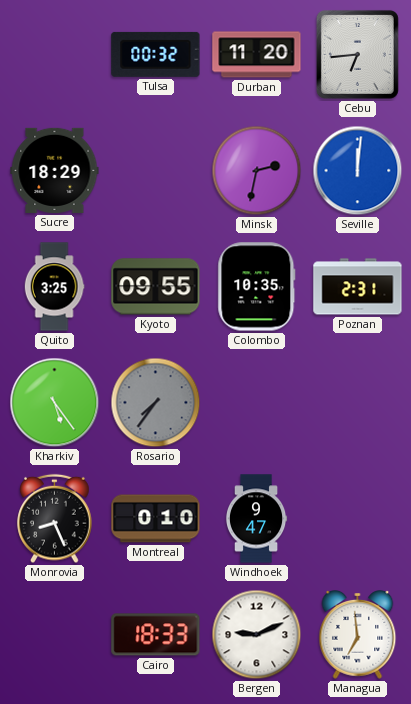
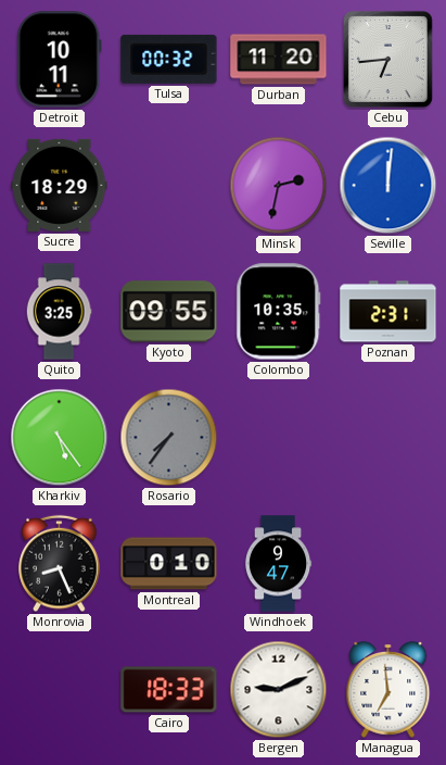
Detroit: none -> 10:11 (59, 60)
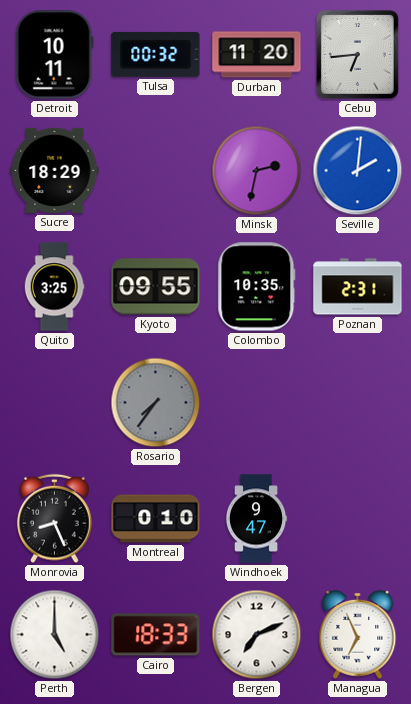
Seville: 12:01 -> 2:01 (358, 171)
Kharkiv: 5:24 -> none (60, 438)
Perth: none -> 5:00 (55, 635)
Bergen: 9:11 -> 7:11 (257, 635)
Managua: 6:59 -> 6:56 (358, 635)
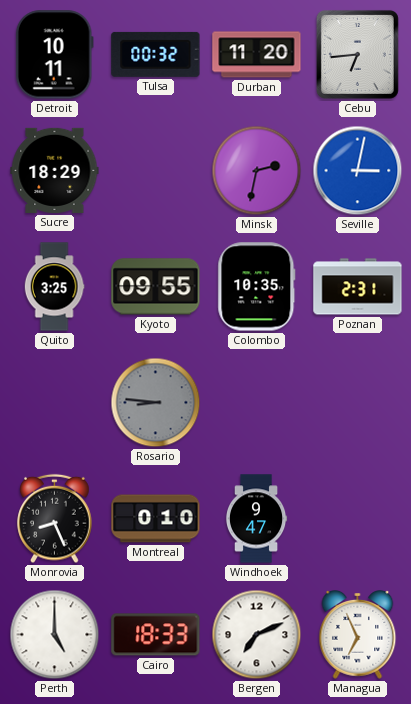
Seville: 2:01 -> 3:02 (358, 171)
Rosario: 7:36 -> 8:46 (156, 403)
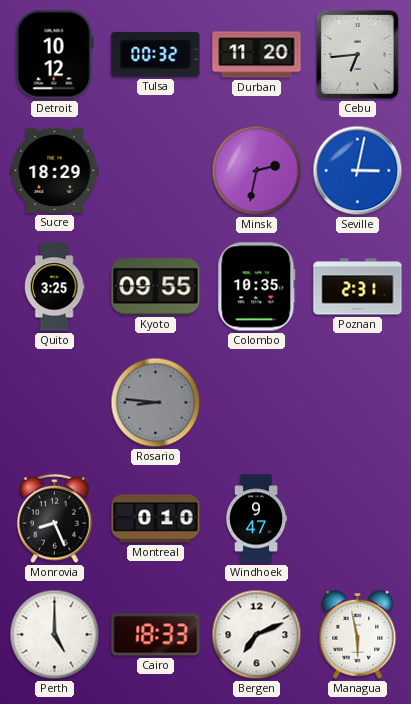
Detroit: 10:11 -> 10:12 (54, 55)
Managua: 6:56 -> 5:58 (358, 635)
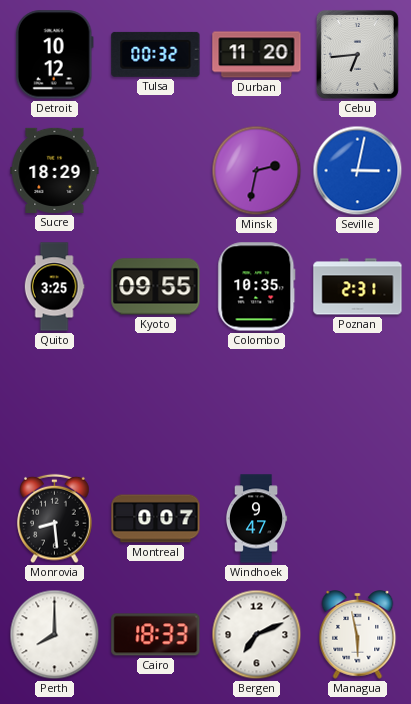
Rosario: 8:46 -> none (156, 403)
Monrovia: 8:26 -> 8:29 (55, 519)
Montreal: 0:10 -> 0:07 (156, 519)
Perth: 5:00 -> 8:00 (55, 635)
